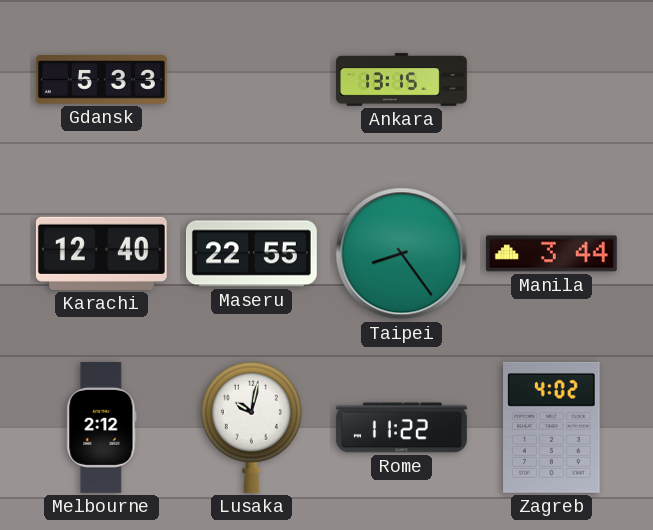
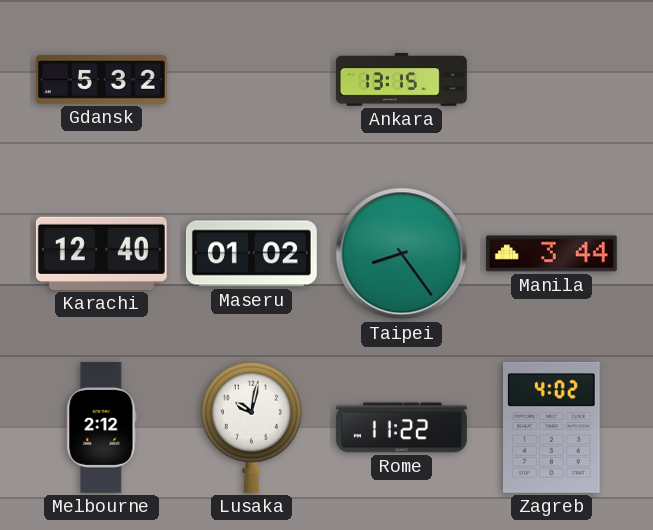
Gdansk: 5:33 -> 5:32 (102, 80)
Maseru: 22:55 -> 01:02 (251, 254)
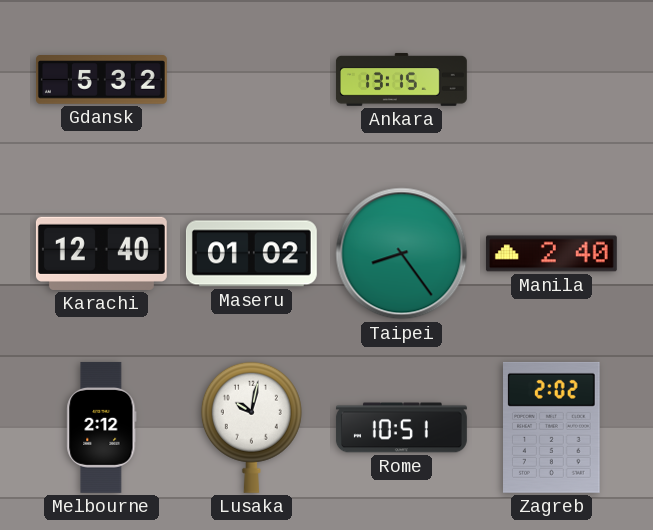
Manila: 3:44 -> 2:40 (551, 254)
Rome: 11:22 -> 10:51 (402, 428)
Zagreb: 4:02 -> 2:02 (552, 427)
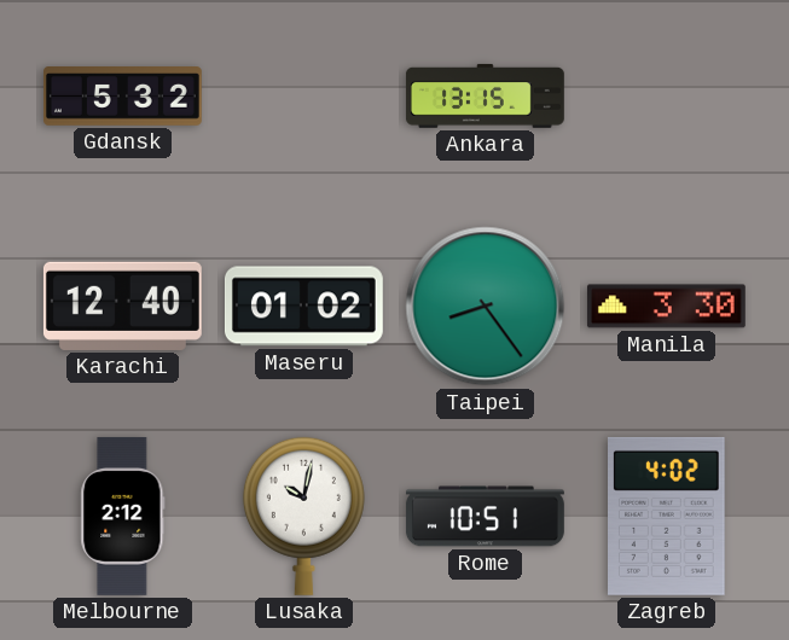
Manila: 2:40 -> 3:30 (666, 307)
Zagreb: 2:02 -> 4:02 (667, 516)
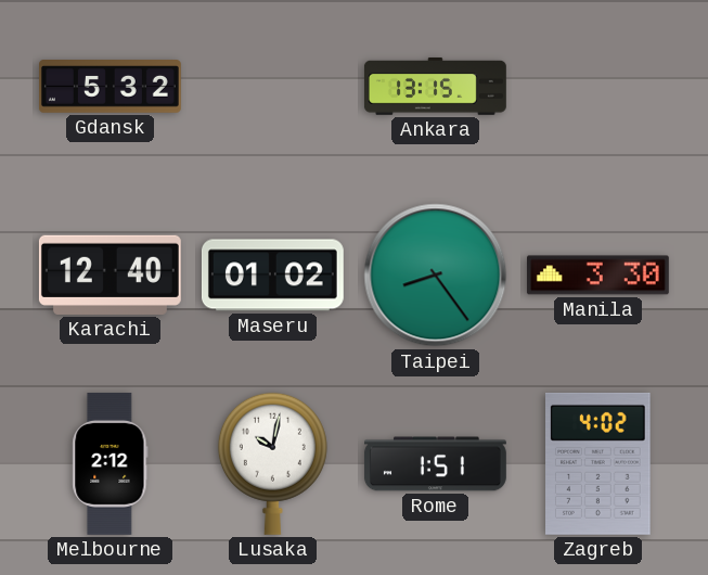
Rome: 10:51 -> 1:51 (436, 464)
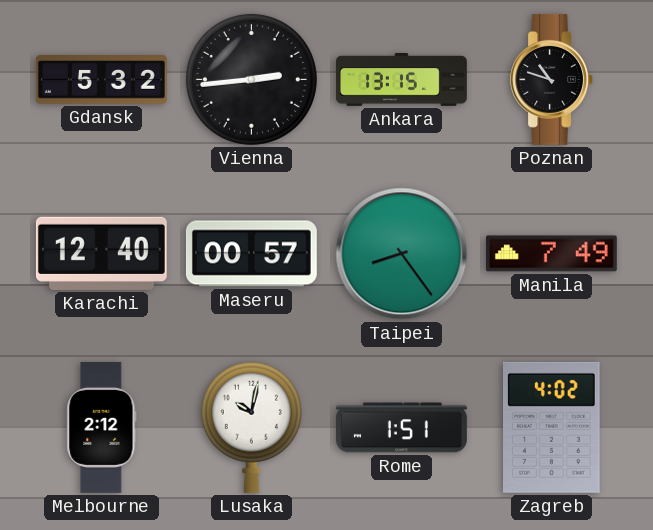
Vienna: none -> 2:44 (251, 79)
Poznan: none -> 10:48 (552, 79)
Maseru: 01:02 -> 00:57 (251, 254)
Manila: 3:30 -> 7:49 (551, 254)
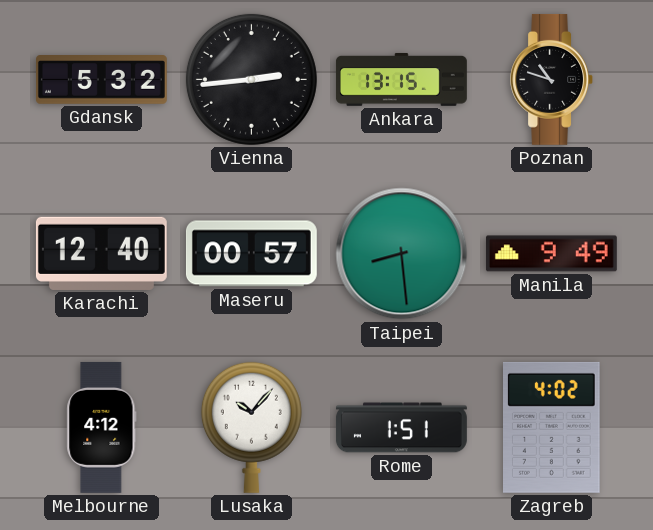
Taipei: 8:24 -> 8:29 (402, 254)
Manila: 7:49 -> 9:49 (551, 254)
Melbourne: 2:12 -> 4:12 (102, 427)
Lusaka: 10:02 -> 10:07 (251, 427)
